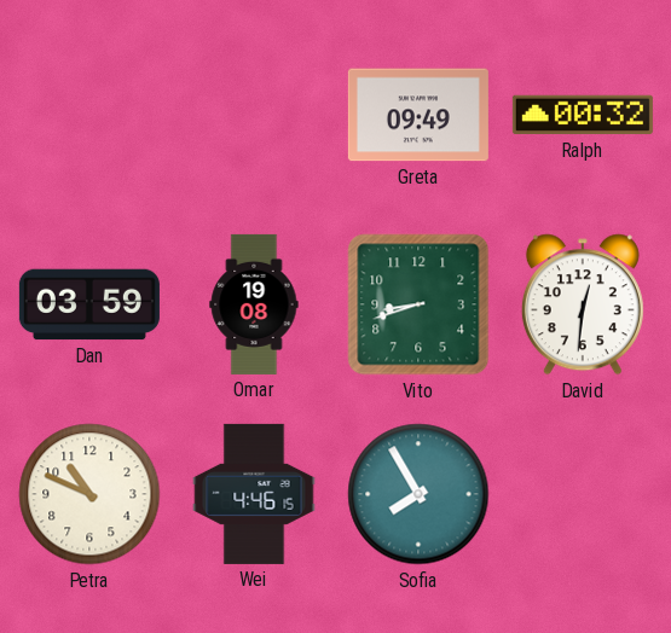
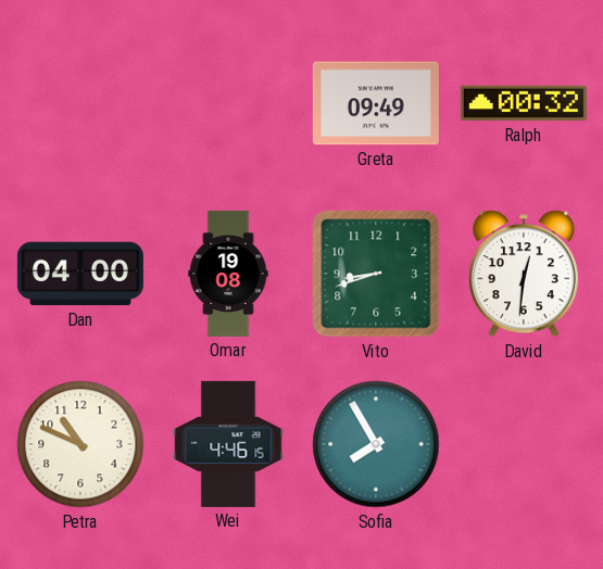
Dan: 03:59 -> 04:00 (80, 274)
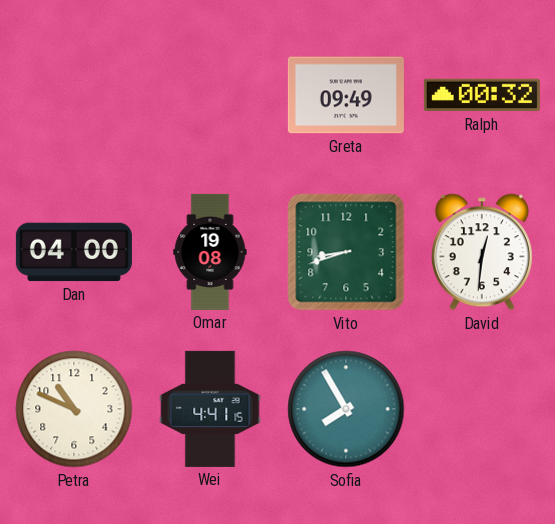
Wei: 4:46 -> 4:41 (210, 409)
